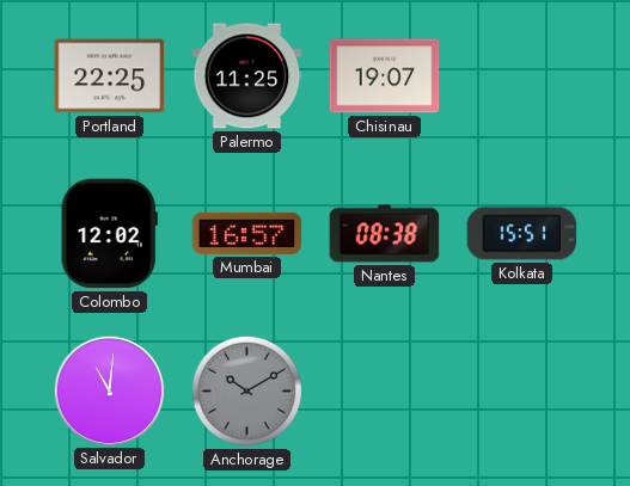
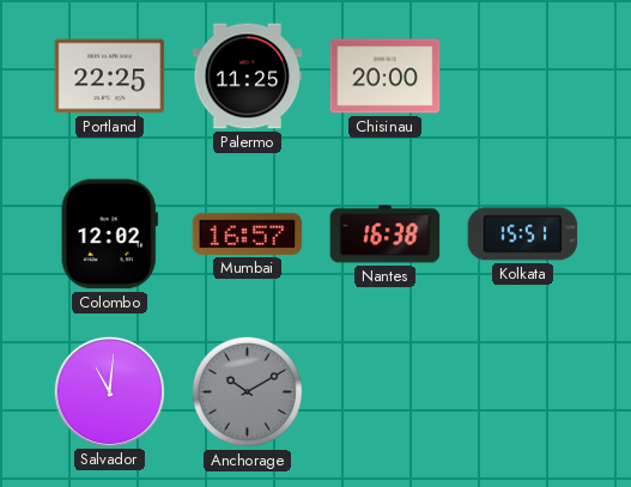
Chisinau: 19:07 -> 20:00 (386, 77)
Nantes: 08:38 -> 16:38 (386, 235)
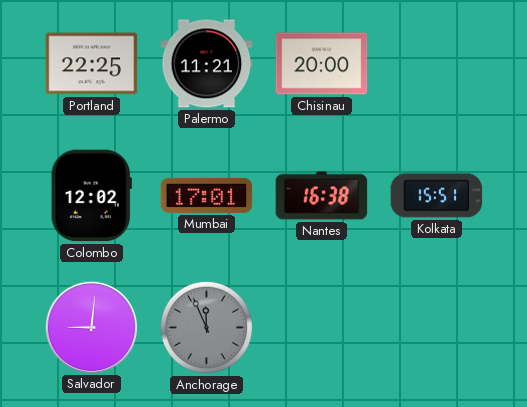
Palermo: 11:25 -> 11:21 (207, 64)
Mumbai: 16:57 -> 17:01 (207, 195)
Salvador: 11:01 -> 9:01 (91, 327)
Anchorage: 10:10 -> 11:56 (206, 327)
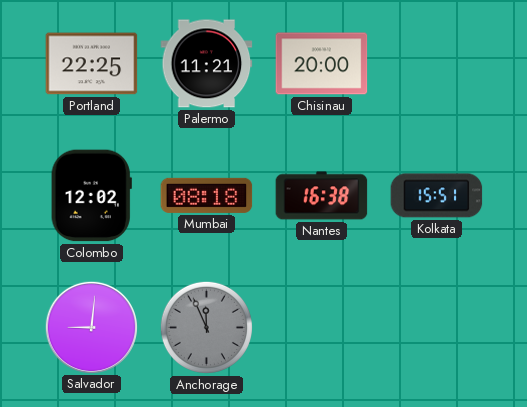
Mumbai: 17:01 -> 08:18 (207, 195)
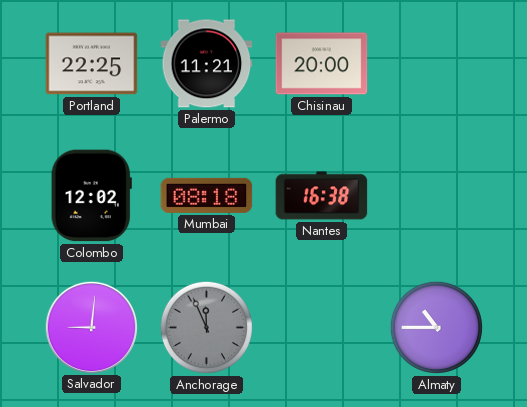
Kolkata: 15:51 -> none (437, 196)
Almaty: none -> 10:45 (436, 327)
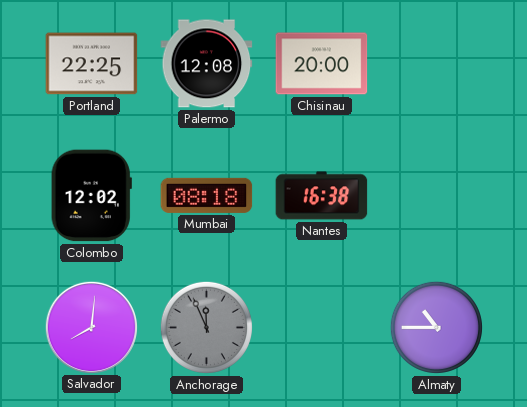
Palermo: 11:21 -> 12:08 (207, 64)
Salvador: 9:01 -> 8:01 (91, 327)
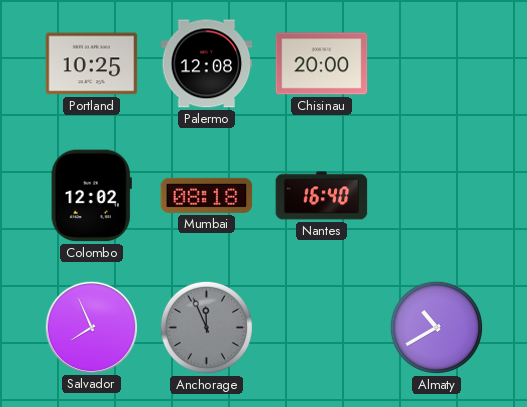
Portland: 22:25 -> 10:25 (92, 64)
Nantes: 16:38 -> 16:40 (322, 196)
Salvador: 8:01 -> 7:56 (91, 327)
Almaty: 10:45 -> 10:40 (436, 327)
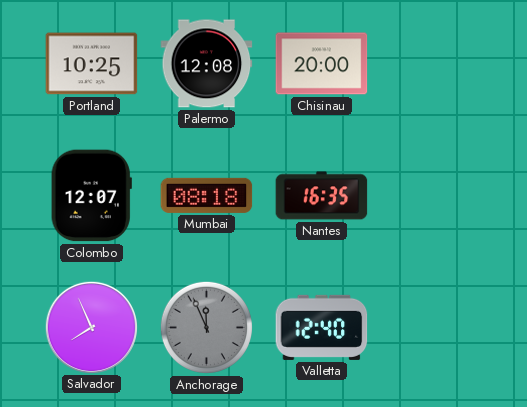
Colombo: 12:02 -> 12:07 (91, 196)
Nantes: 16:40 -> 16:35 (322, 196)
Valletta: none -> 12:40 (322, 327)
Almaty: 10:40 -> none (436, 327)
